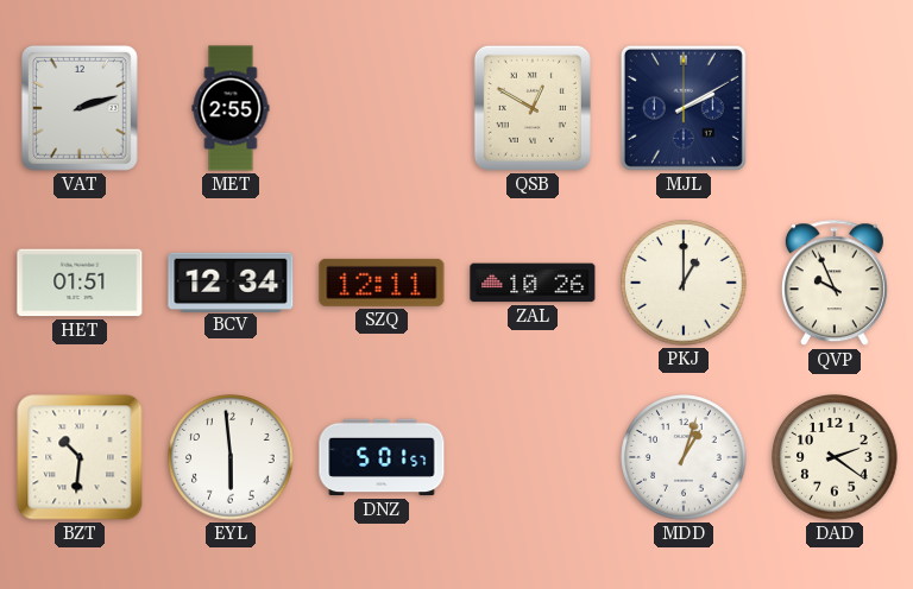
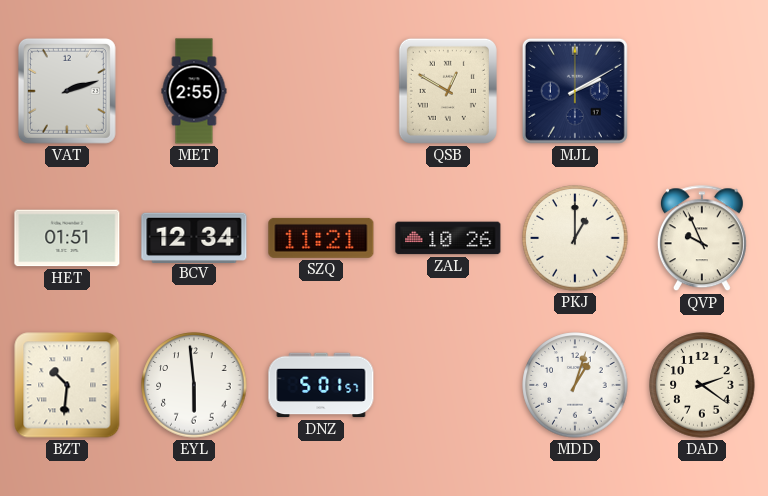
SZQ: 12:11 -> 11:21 (321, 238)
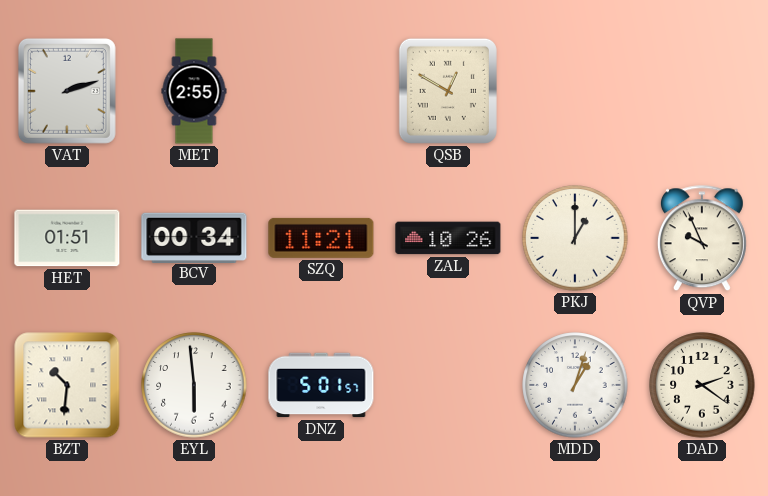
MJL: 2:10 -> none (575, 91)
BCV: 12:34 -> 00:34 (194, 237)
